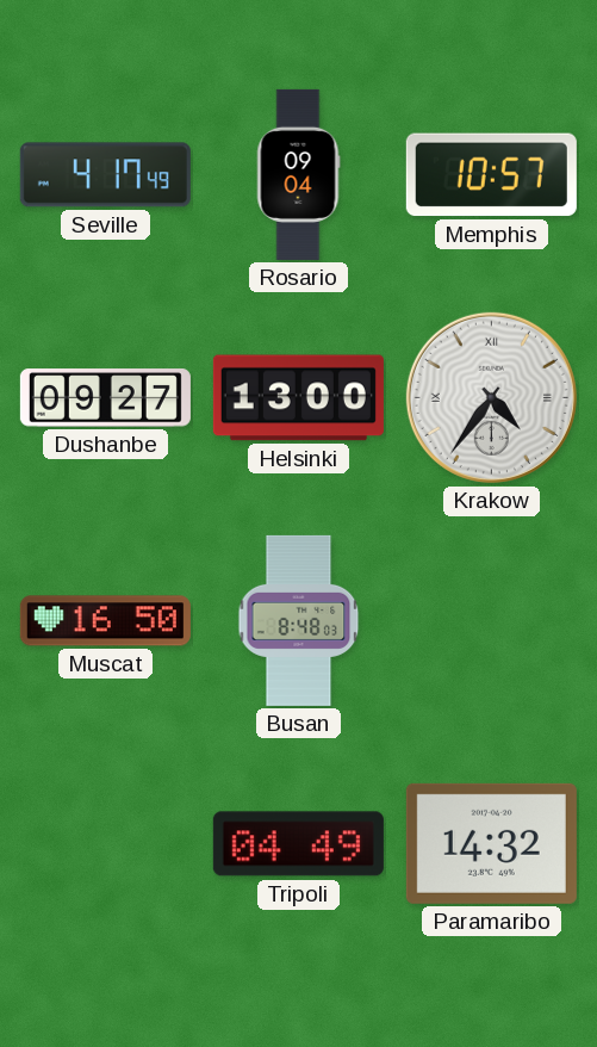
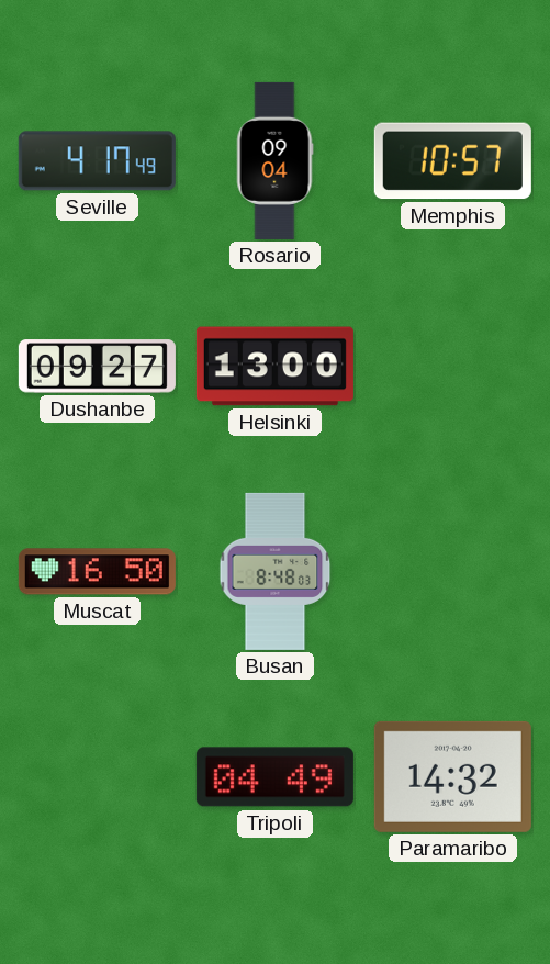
Krakow: 4:36 -> none (491, 397)
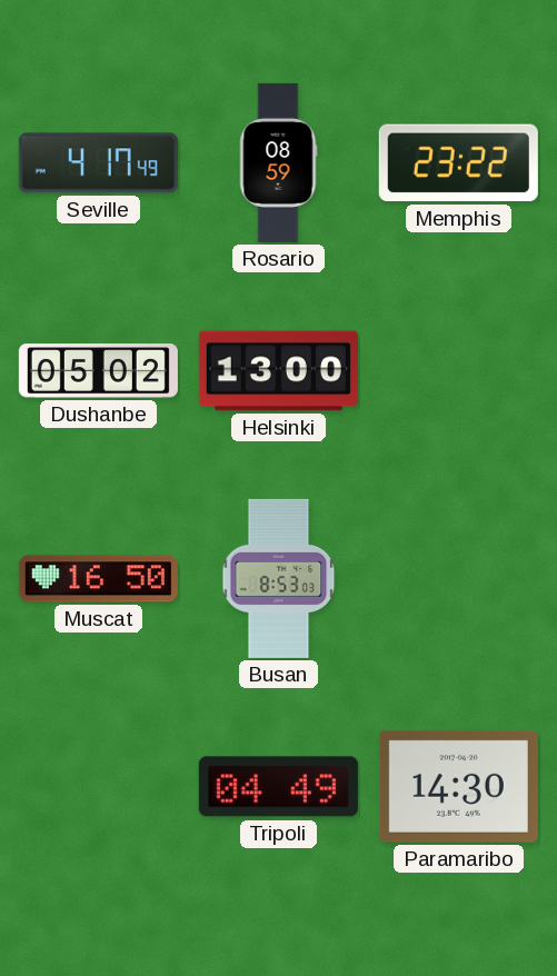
Rosario: 09:04 -> 08:59 (278, 162)
Memphis: 10:57 -> 23:22 (458, 163)
Dushanbe: 09:27 -> 05:02 (98, 371)
Busan: 8:48 -> 8:53 (279, 578)
Paramaribo: 14:32 -> 14:30 (458, 786)
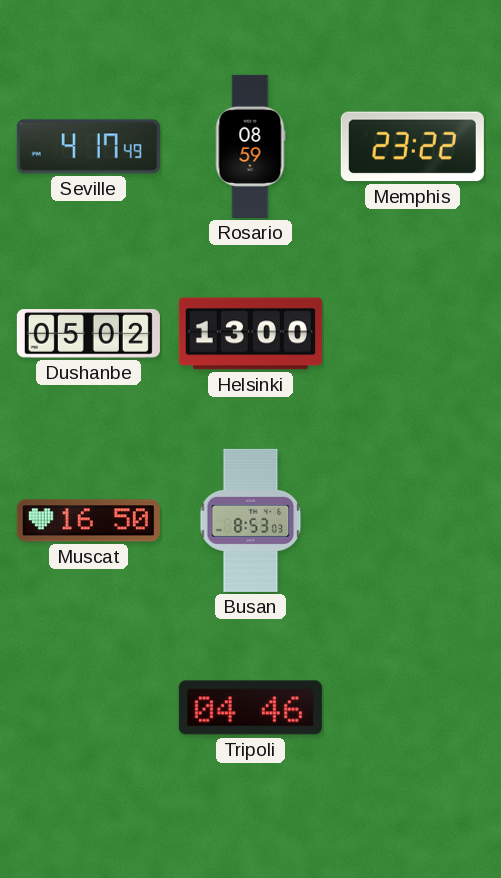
Tripoli: 04:49 -> 04:46 (250, 708)
Paramaribo: 14:30 -> none (458, 786)
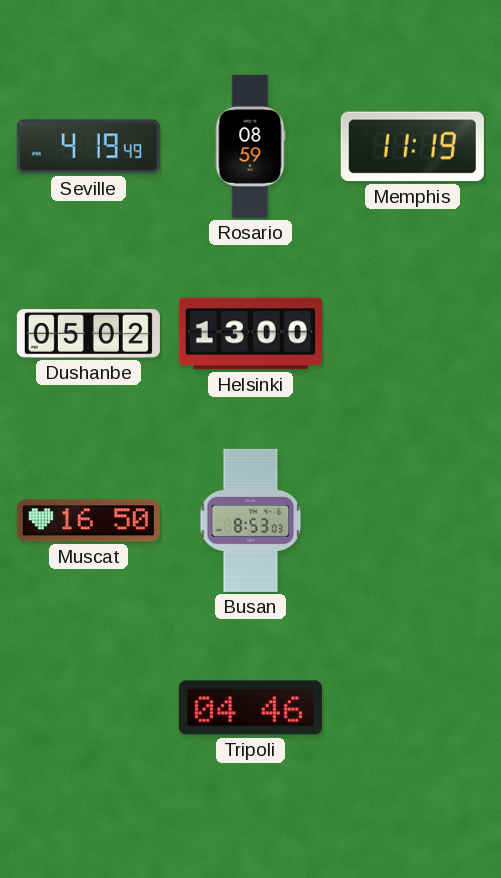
Seville: 4:17 -> 4:19 (88, 147)
Memphis: 23:22 -> 11:19 (412, 147)
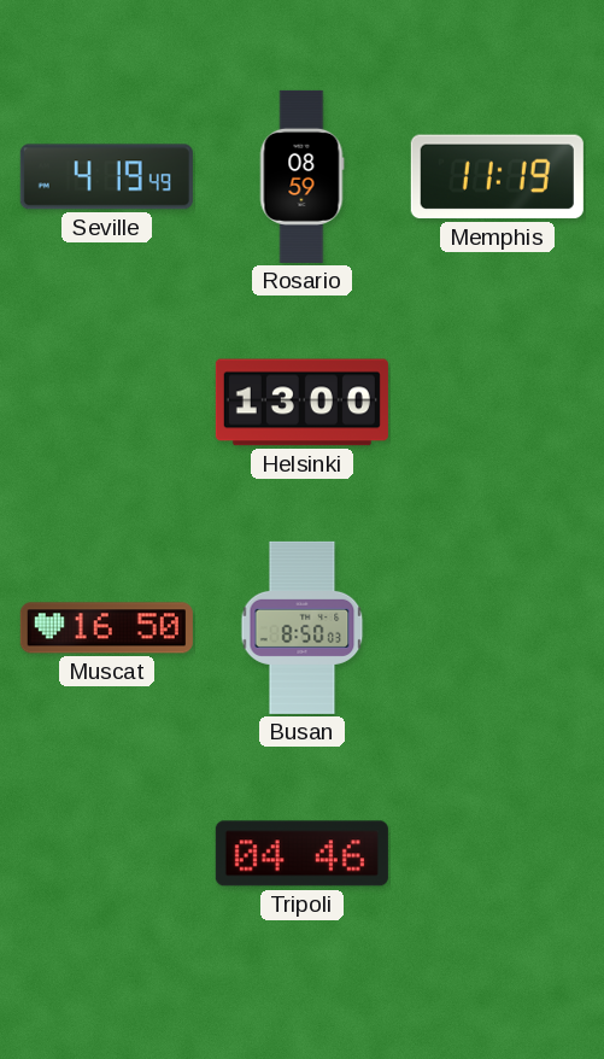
Dushanbe: 05:02 -> none (88, 334)
Busan: 8:53 -> 8:50 (303, 627)
